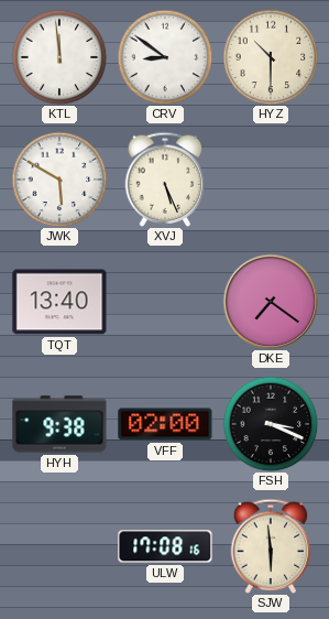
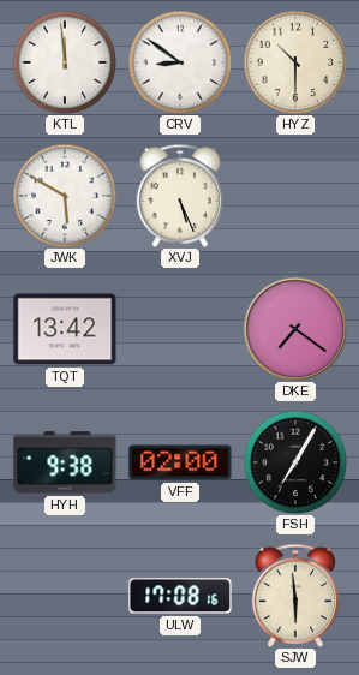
TQT: 13:40 -> 13:42 (65, 329)
FSH: 3:19 -> 7:05 (295, 462)
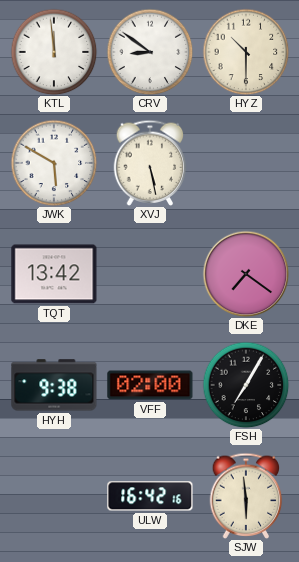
XVJ: 5:26 -> 5:28 (150, 163)
ULW: 17:08 -> 16:42 (150, 496)
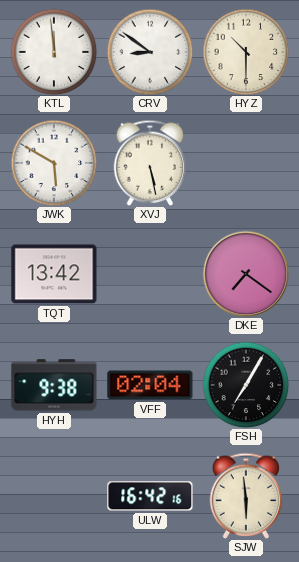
VFF: 02:00 -> 02:04 (150, 385)
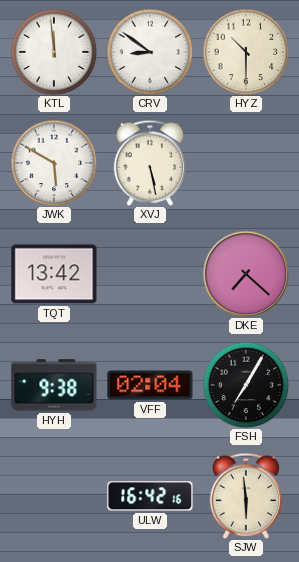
DKE: 7:21 -> 7:22 (246, 274)
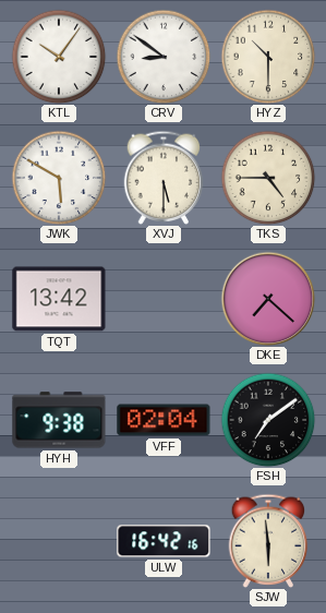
KTL: 11:59 -> 10:06 (59, 57)
XVJ: 5:28 -> 5:30 (164, 178)
TKS: none -> 4:45 (268, 178)
FSH: 7:05 -> 7:09 (268, 420)
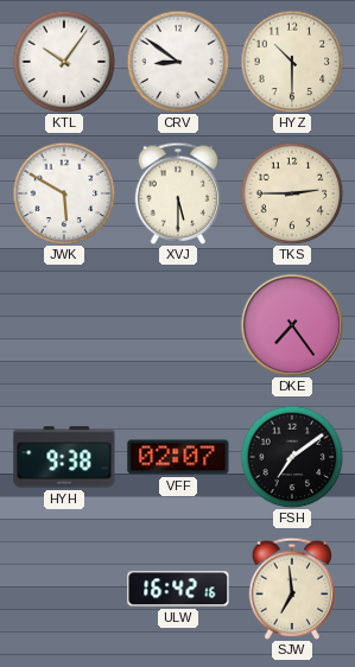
TKS: 4:45 -> 2:45 (292, 193)
TQT: 13:42 -> none (59, 299)
DKE: 7:22 -> 7:24 (292, 325)
VFF: 02:04 -> 02:07 (178, 457)
SJW: 5:59 -> 6:59 (292, 589)
